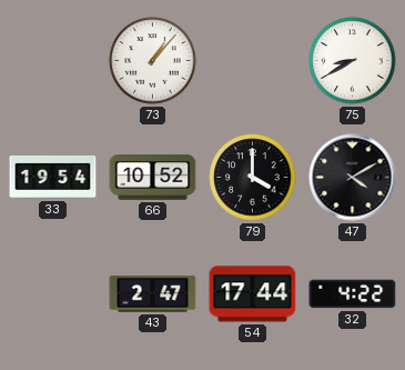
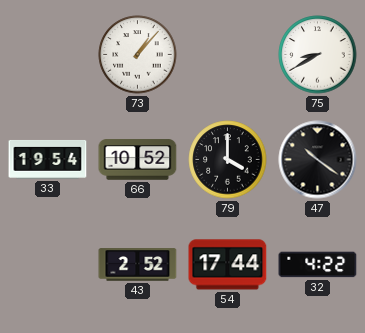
47: 4:10 -> 10:21 (318, 160)
43: 2:47 -> 2:52 (138, 265)
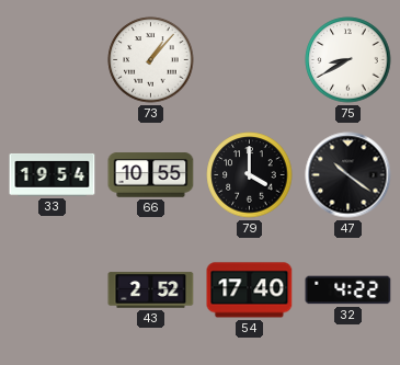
66: 10:52 -> 10:55 (151, 175)
54: 17:44 -> 17:40 (250, 290)
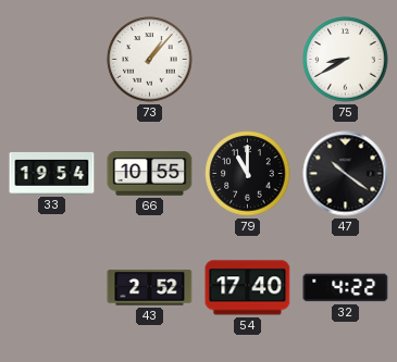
79: 4:00 -> 11:00 (248, 174)
